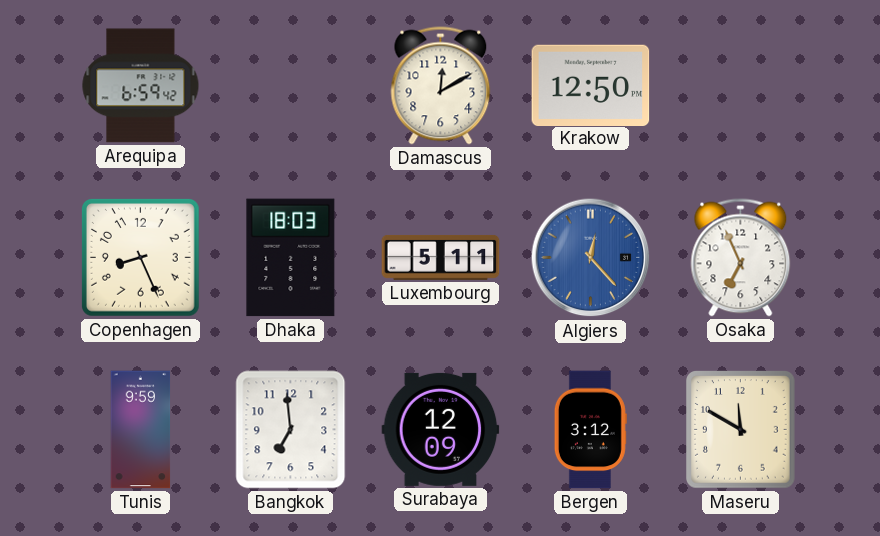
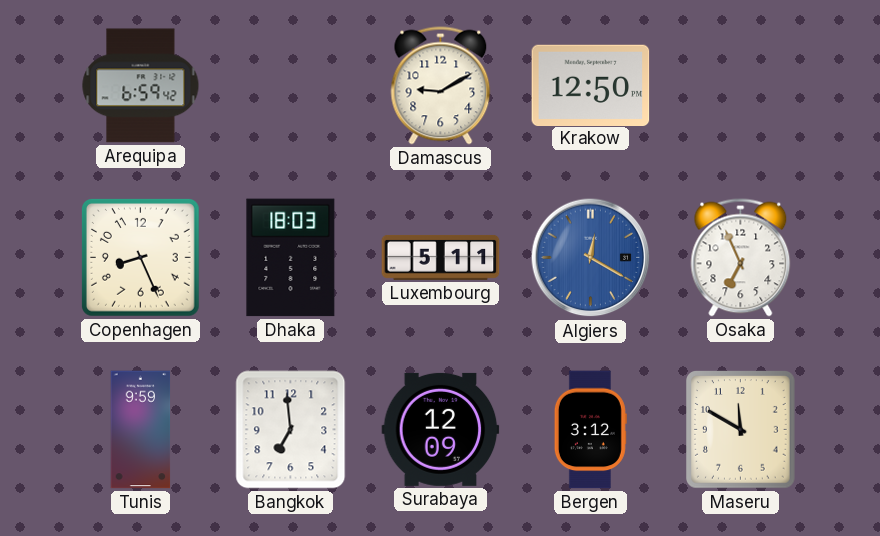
Damascus: 12:10 -> 9:10 (441, 86)
Algiers: 12:23 -> 12:20 (591, 258)
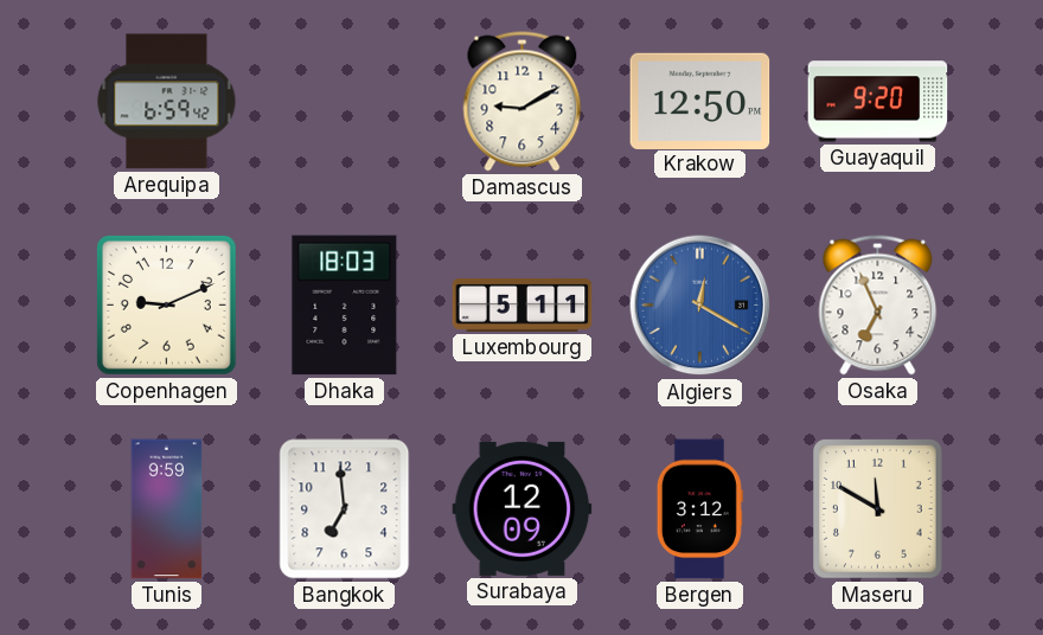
Guayaquil: none -> 9:20 (878, 102)
Copenhagen: 8:26 -> 9:11 (166, 304)
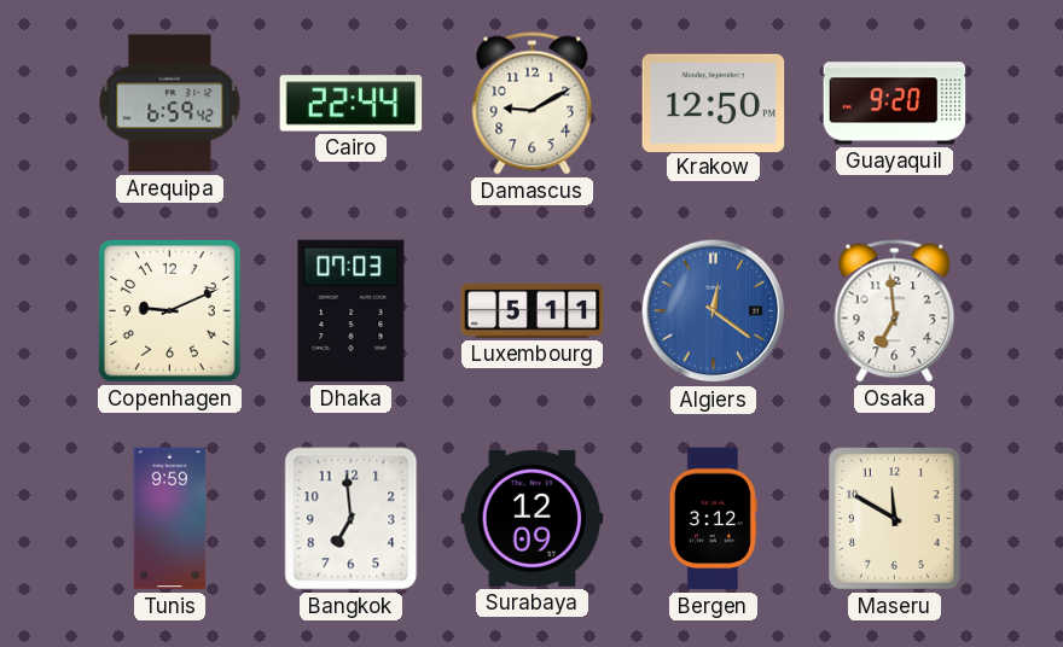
Cairo: none -> 22:44 (352, 104)
Dhaka: 18:03 -> 07:03 (352, 311)
Algiers: 12:20 -> 12:21 (714, 311)
Osaka: 6:56 -> 6:59 (895, 311)
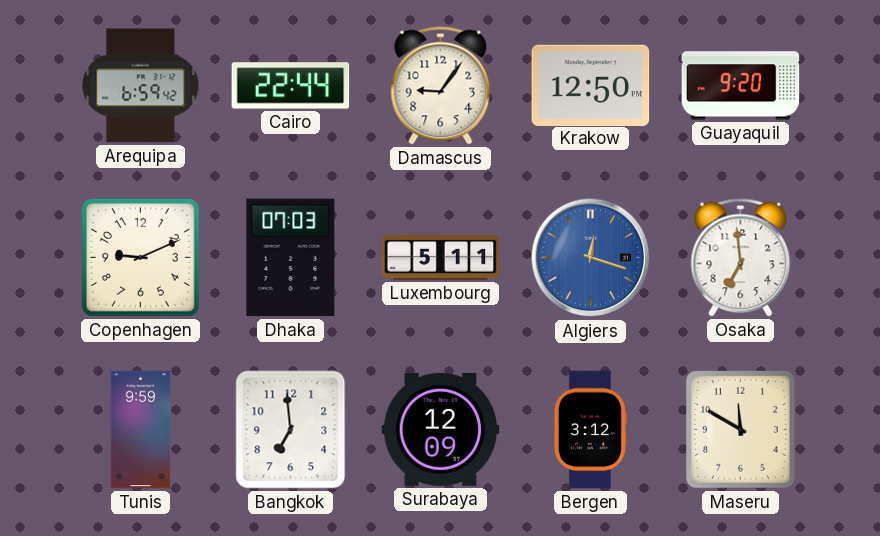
Damascus: 9:10 -> 9:06 (441, 86)
Algiers: 12:21 -> 12:18 (591, 258)
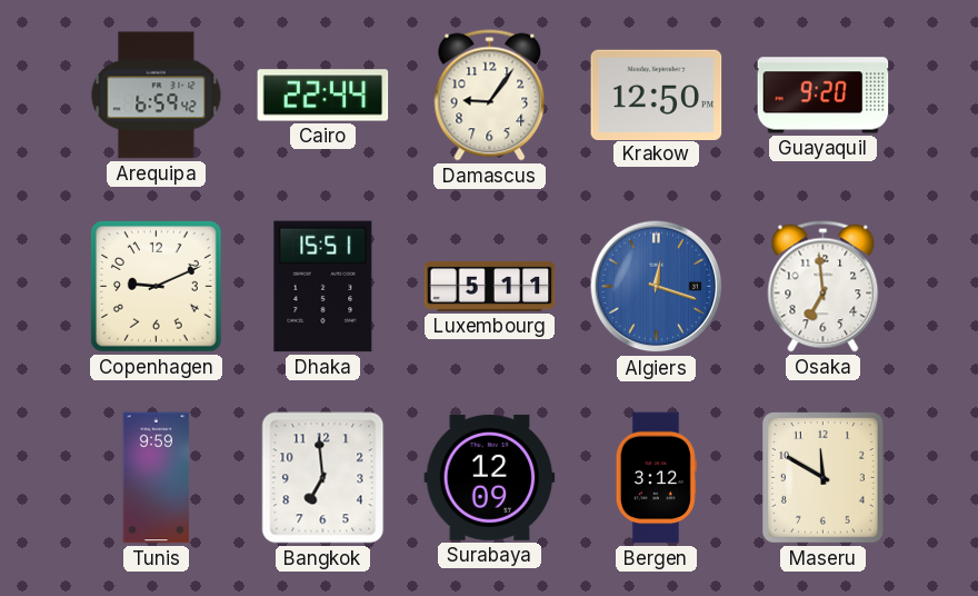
Dhaka: 07:03 -> 15:51 (323, 287)
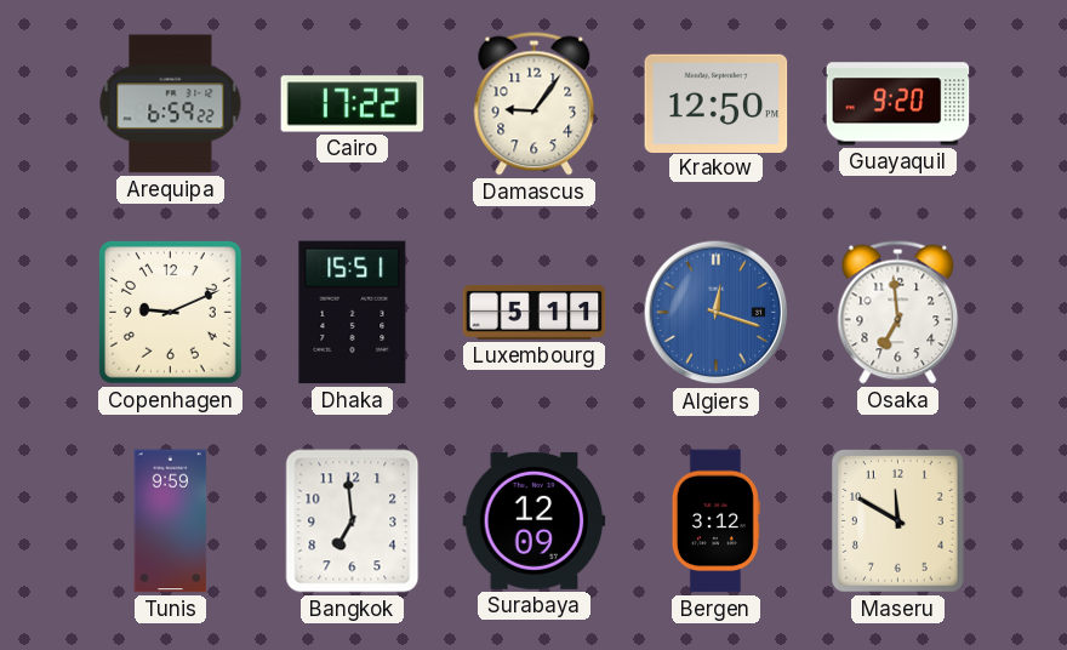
Arequipa: 6:59:42 -> 6:59:22 (171, 104)
Cairo: 22:44 -> 17:22 (353, 104)
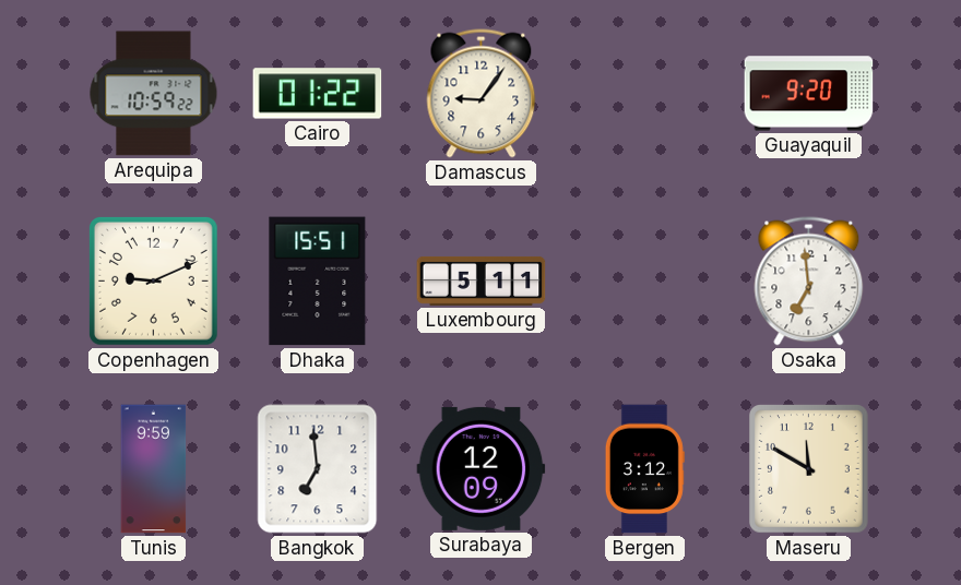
Arequipa: 6:59 -> 10:59 (154, 94)
Cairo: 17:22 -> 01:22 (318, 94)
Krakow: 12:50 -> none (717, 103)
Algiers: 12:18 -> none (717, 313)
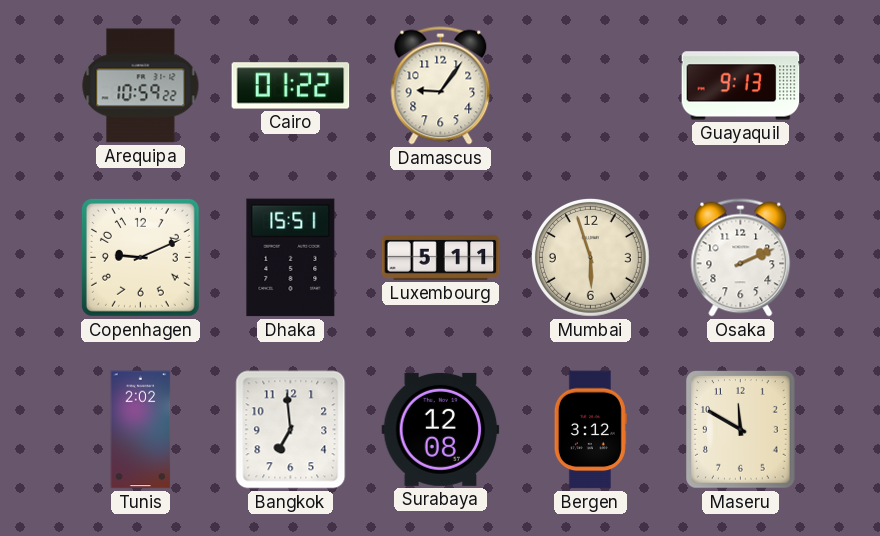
Guayaquil: 9:20 -> 9:13 (741, 86)
Mumbai: none -> 5:57 (590, 257)
Osaka: 6:59 -> 2:11 (741, 258)
Tunis: 9:59 -> 2:02 (141, 430)
Surabaya: 12:09 -> 12:08 (441, 429)
